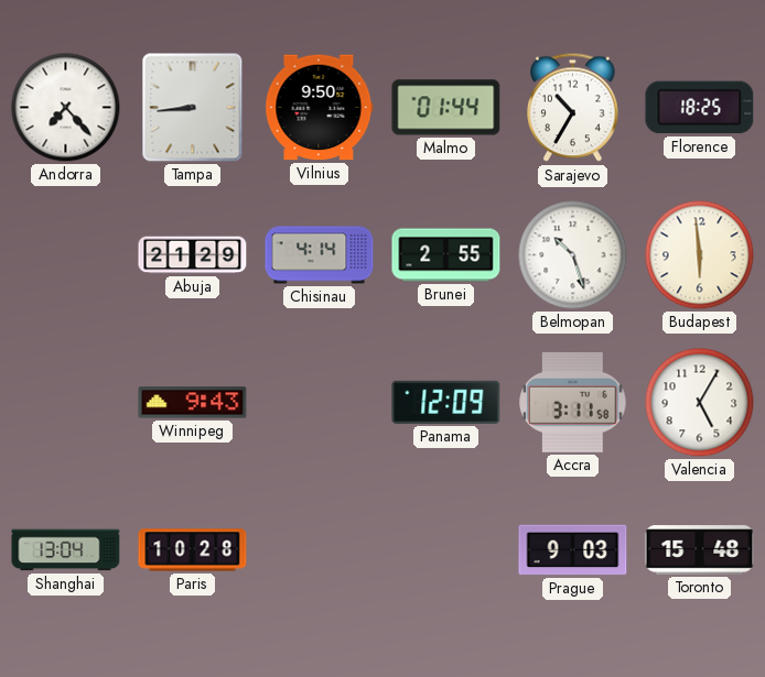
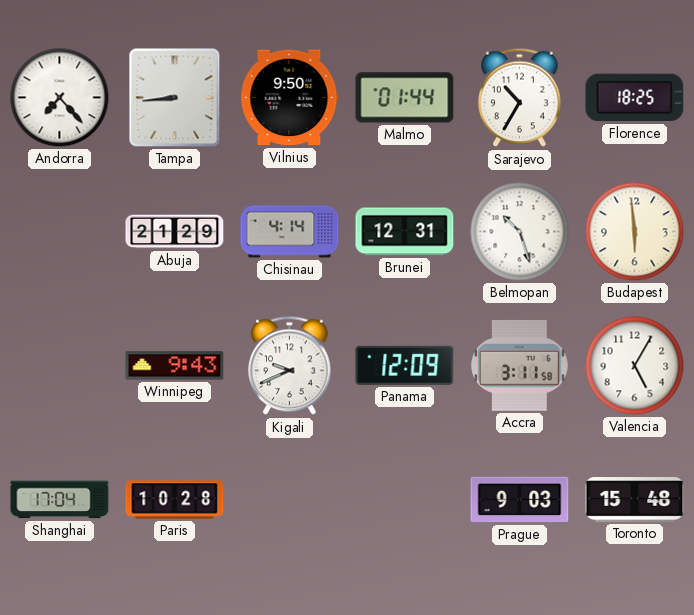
Brunei: 2:55 -> 12:31 (405, 232)
Kigali: none -> 9:41 (290, 366)
Shanghai: 13:04 -> 17:04 (60, 500)
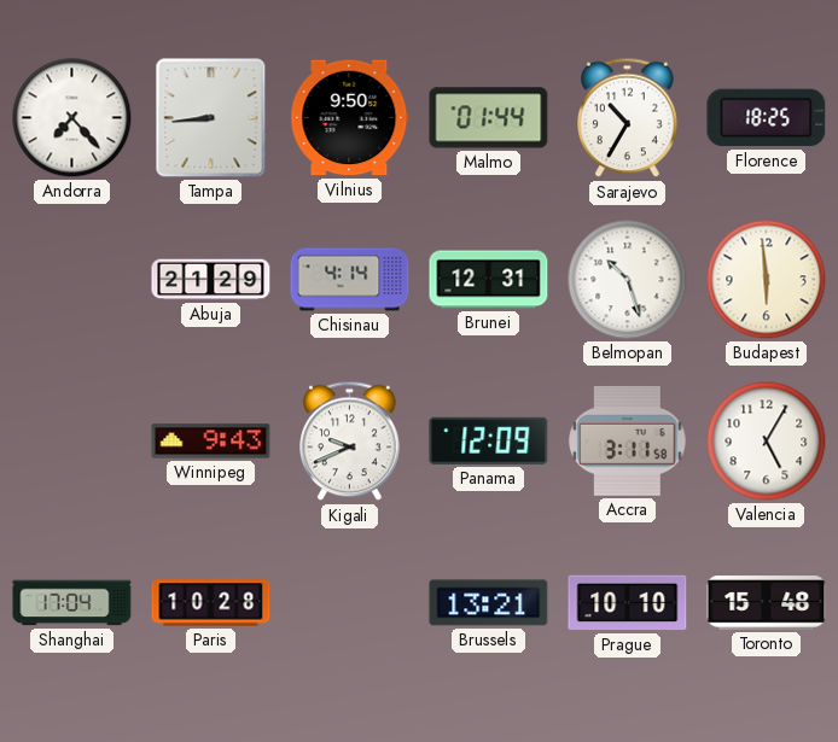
Brussels: none -> 13:21 (489, 603)
Prague: 9:03 -> 10:10 (628, 603)
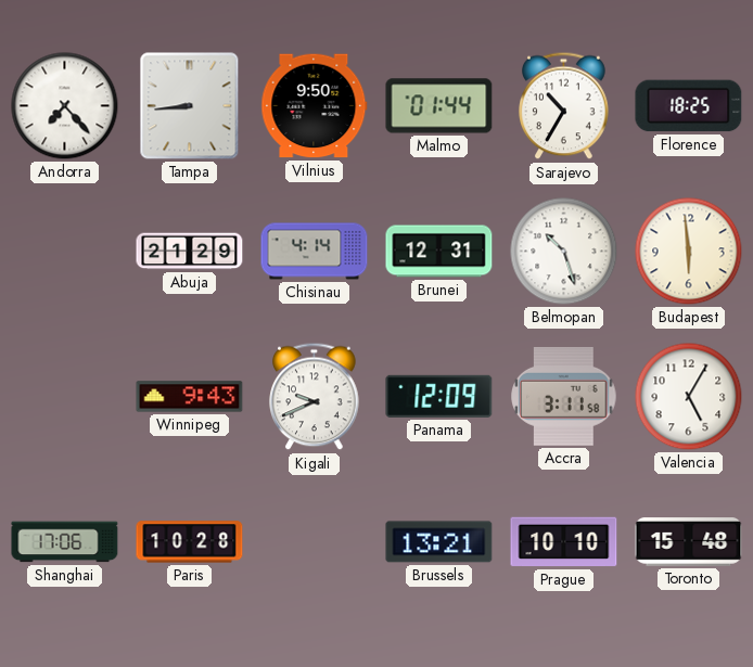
Shanghai: 17:04 -> 17:06 (65, 542)
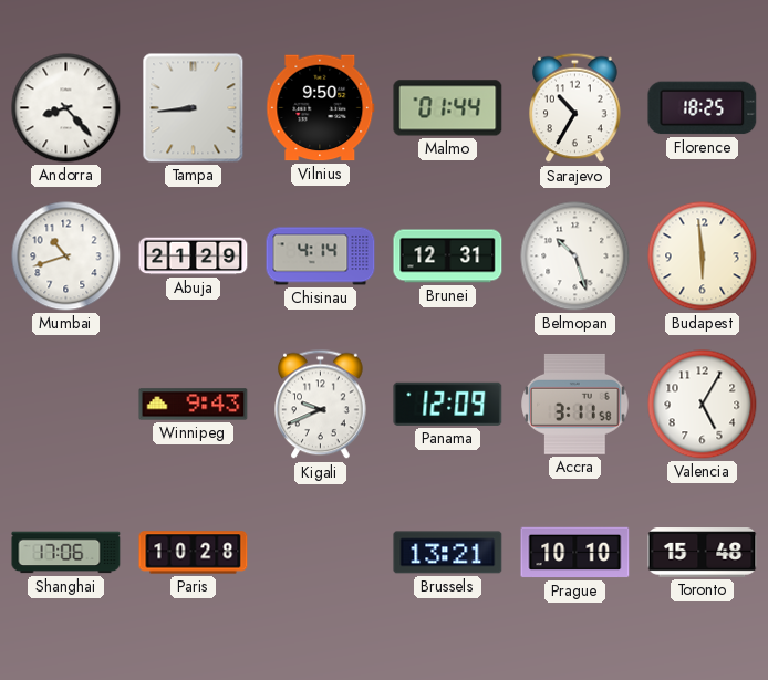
Andorra: 7:23 -> 8:23 (66, 108)
Mumbai: none -> 10:42 (66, 257)
